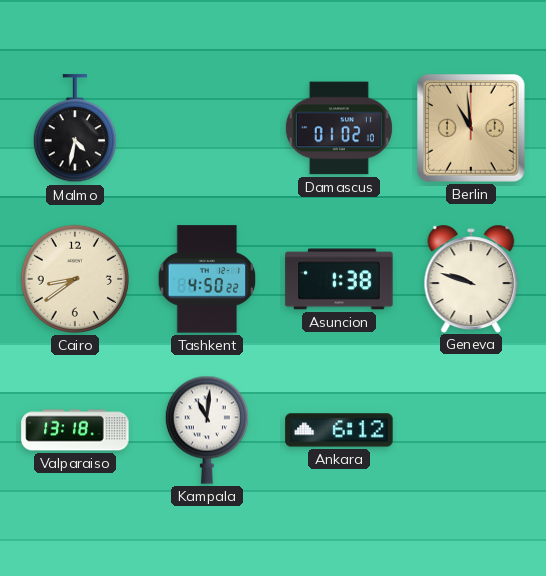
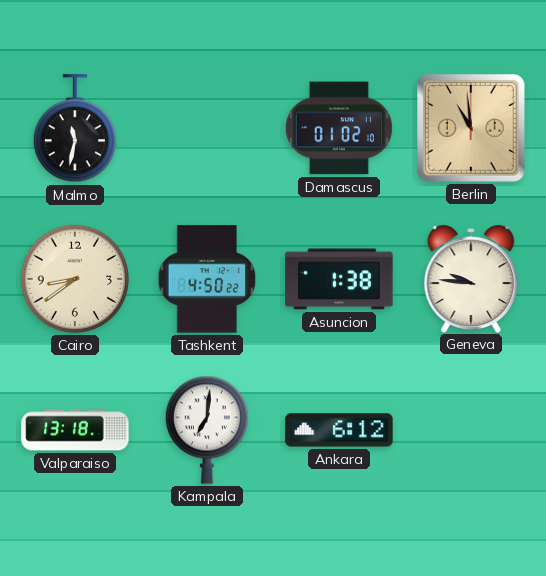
Malmo: 4:32 -> 11:32 (75, 129)
Geneva: 9:48 -> 9:46 (471, 278)
Kampala: 11:01 -> 7:01 (207, 430)
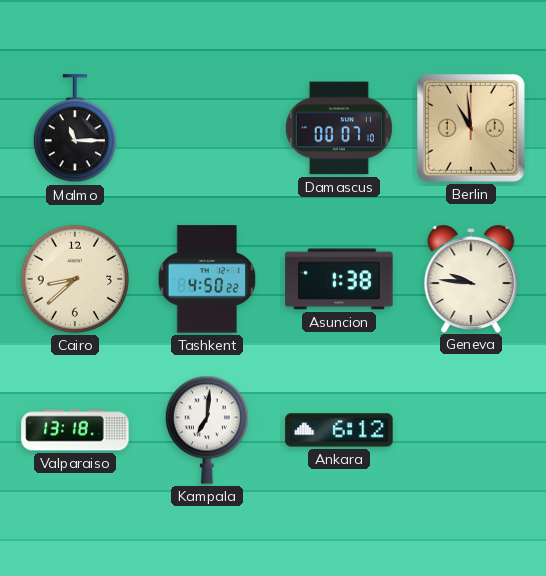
Malmo: 11:32 -> 11:15 (75, 129)
Damascus: 01:02 -> 00:07 (339, 128)
Cairo: 8:39 -> 8:38 (75, 279)
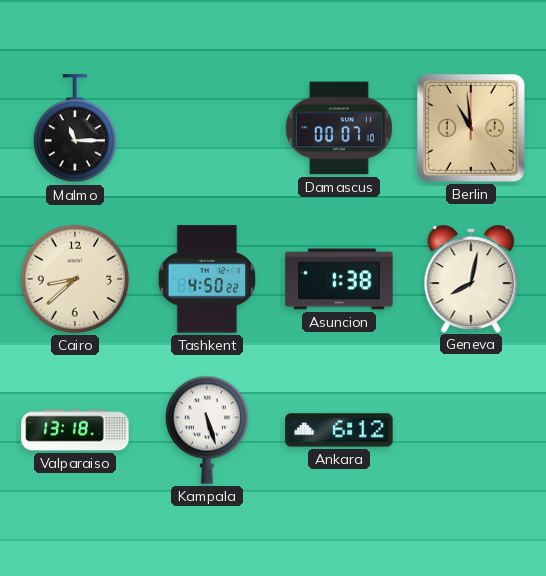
Geneva: 9:46 -> 8:02 (471, 278)
Kampala: 7:01 -> 5:27 (207, 430)
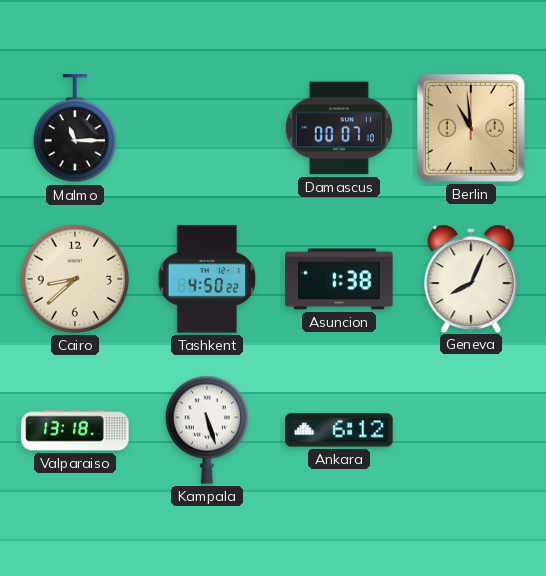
Geneva: 8:02 -> 8:04 (471, 278)
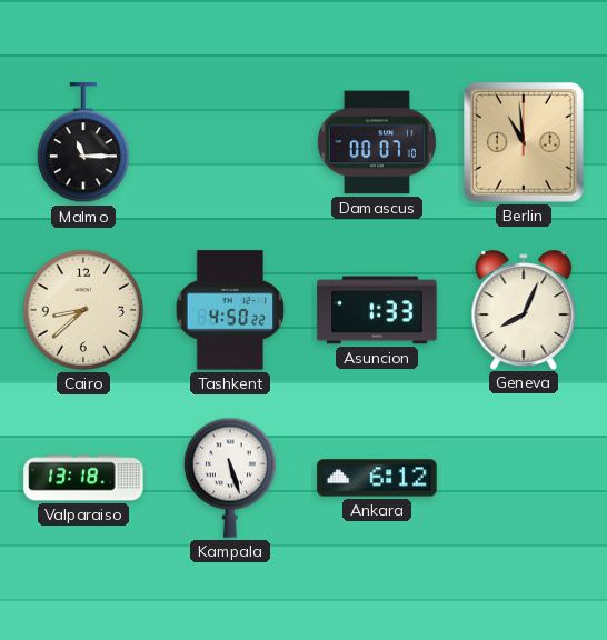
Asuncion: 1:38 -> 1:33 (377, 310)
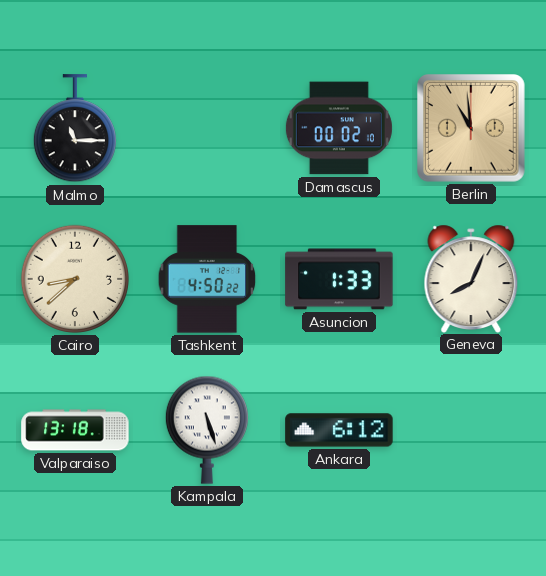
Damascus: 00:07 -> 00:02 (339, 128)
